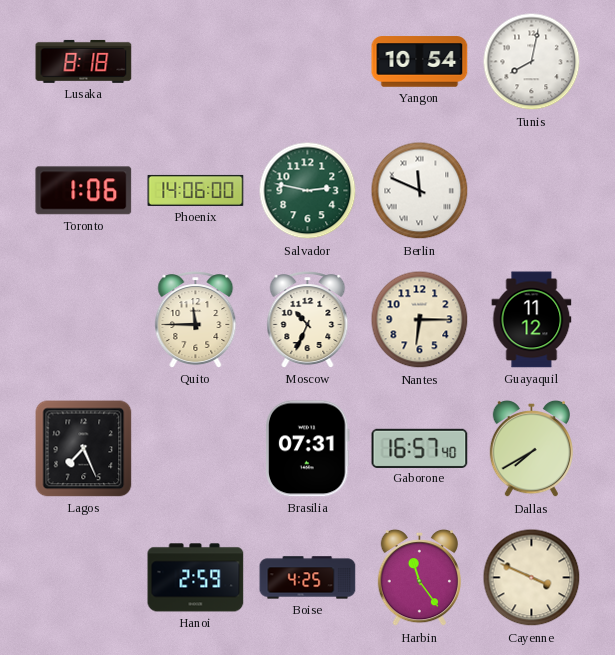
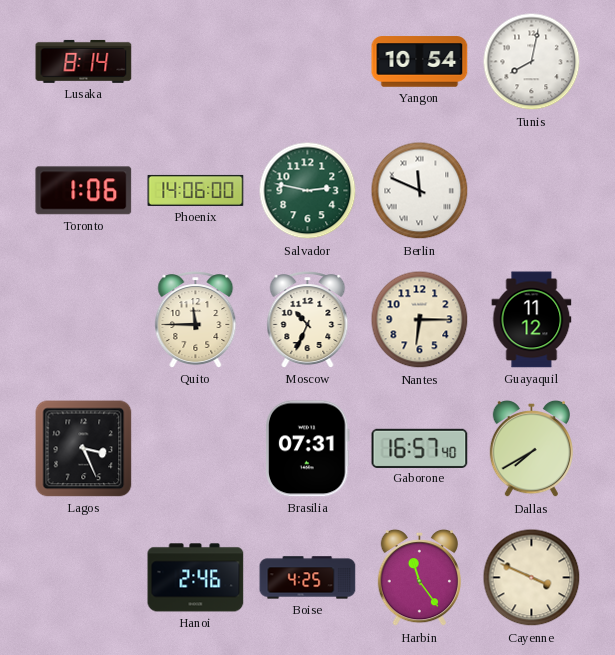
Lusaka: 8:18 -> 8:14 (84, 61)
Lagos: 7:26 -> 3:26 (84, 449)
Hanoi: 2:59 -> 2:46 (196, 578)
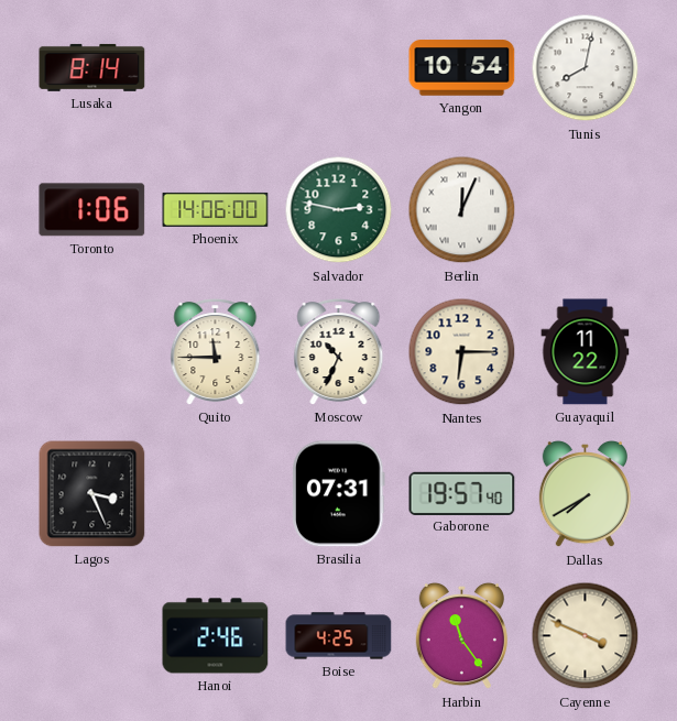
Berlin: 11:49 -> 12:04 (462, 210)
Guayaquil: 11:12 -> 11:22 (586, 352)
Gaborone: 16:57 -> 19:57 (462, 493)
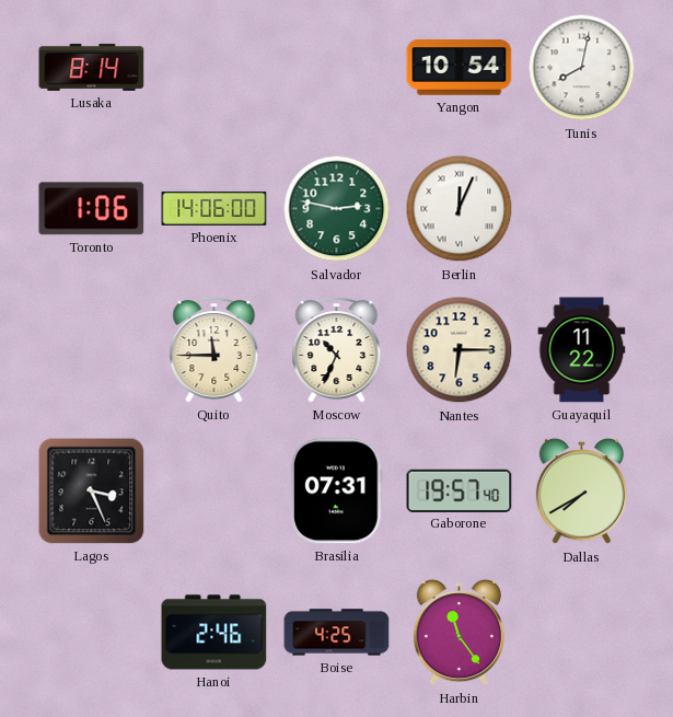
Cayenne: 3:49 -> none (586, 636)
